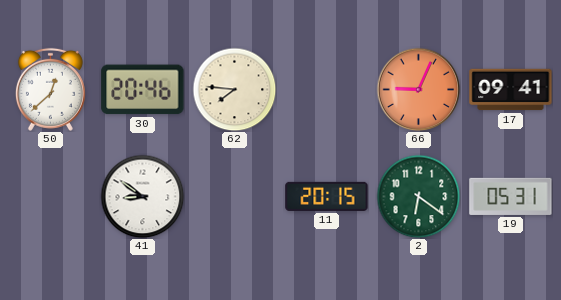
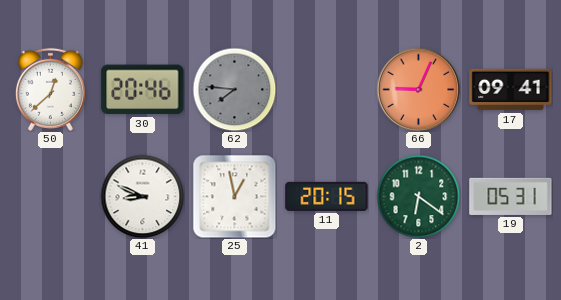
62 dial: cream -> grey (234, 89)
41: 8:51 -> 8:49 (142, 196)
25: none -> 12:58 (234, 196)
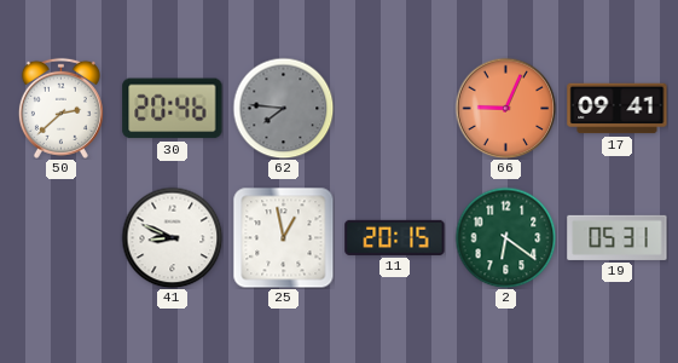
50: 12:38 -> 2:38 (60, 108)
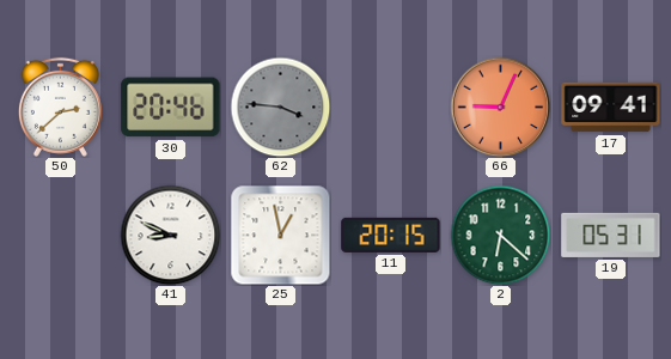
62: 7:46 -> 3:46 (280, 107)
2: 6:21 -> 6:22 (500, 235)
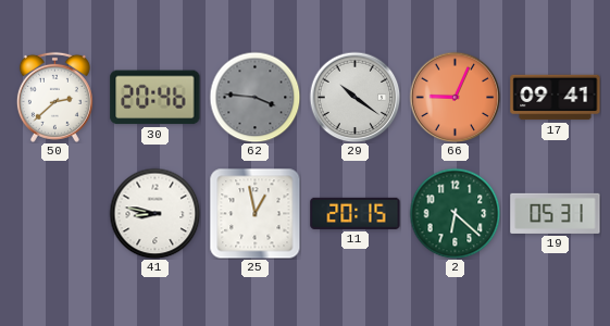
29: none -> 10:21 (354, 97)
41: 8:49 -> 8:47 (154, 213)
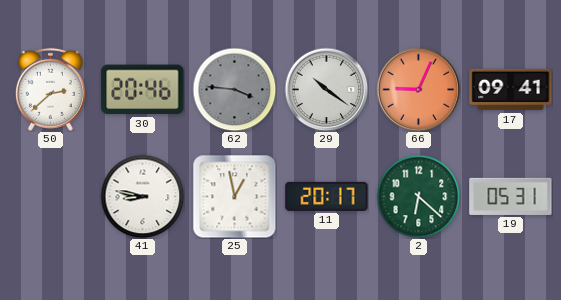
11: 20:15 -> 20:17 (327, 196)
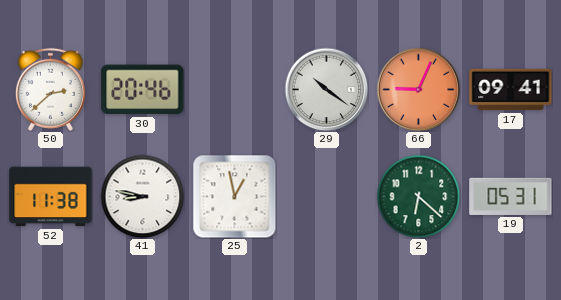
62: 3:46 -> none (234, 89)
52: none -> 11:38 (51, 197)
11: 20:17 -> none (327, 196)
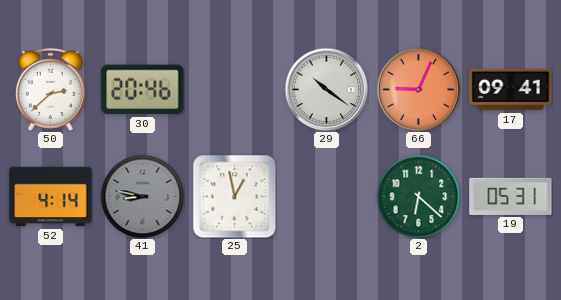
52: 11:38 -> 4:14 (51, 197)
41 dial: white -> grey (142, 196)
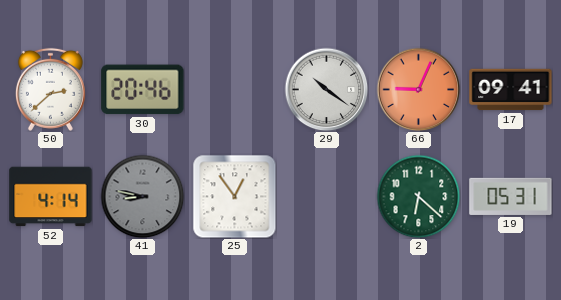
25: 12:58 -> 12:54 (234, 196)
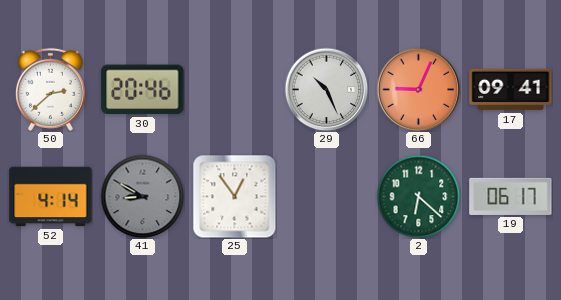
29: 10:21 -> 10:26 (326, 89)
41: 8:47 -> 8:50 (142, 196)
19: 05:31 -> 06:17 (511, 196)
